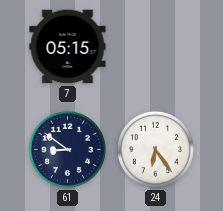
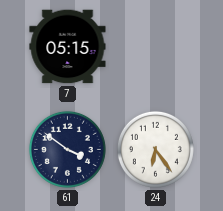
61: 8:51 -> 3:51 (67, 149)
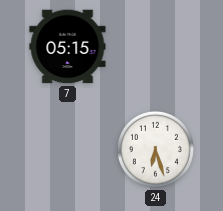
61: 3:51 -> none (67, 149)
24: 6:24 -> 6:27 (155, 149)
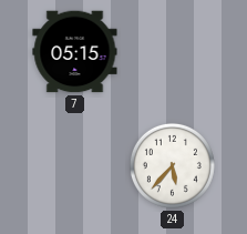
24: 6:27 -> 5:37 (172, 165)
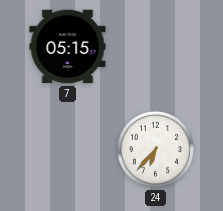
24: 5:37 -> 6:37 (155, 149)
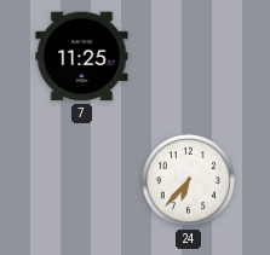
7: 05:15 -> 11:25 (82, 57)
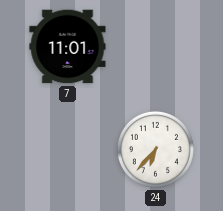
7: 11:25 -> 11:01 (68, 47)
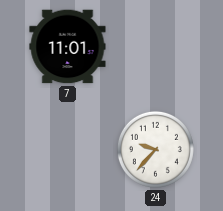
24: 6:37 -> 9:37 (155, 149)
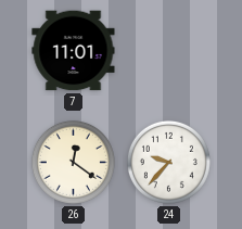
26: none -> 12:21 (73, 162)
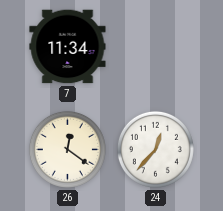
7: 11:01 -> 11:34 (68, 47)
24: 9:37 -> 12:37 (155, 149)
